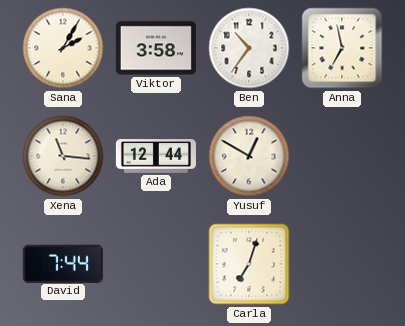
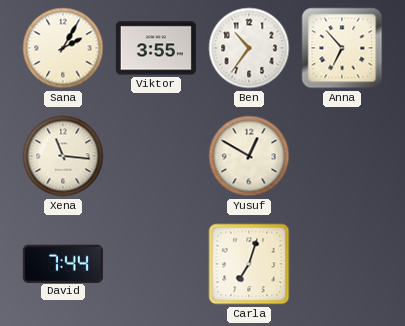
Viktor: 3:58 -> 3:55 (156, 48)
Anna: 6:58 -> 6:53 (342, 48)
Ada: 12:44 -> none (156, 156)
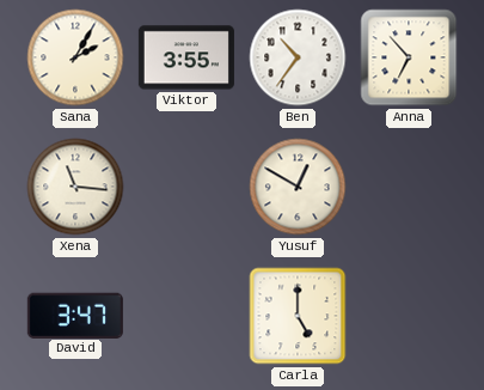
David: 7:44 -> 3:47 (75, 315)
Carla: 7:03 -> 5:00 (298, 316)
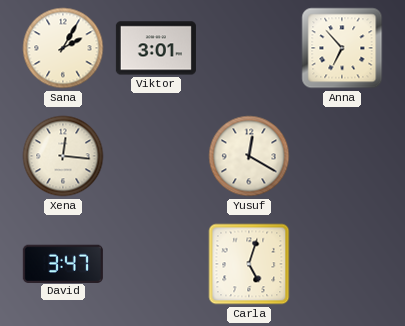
Viktor: 3:55 -> 3:01 (156, 48)
Ben: 10:36 -> none (298, 57)
Xena: 11:16 -> 12:16 (63, 156)
Yusuf: 12:50 -> 12:20 (249, 156)
Carla: 5:00 -> 5:03 (249, 264)
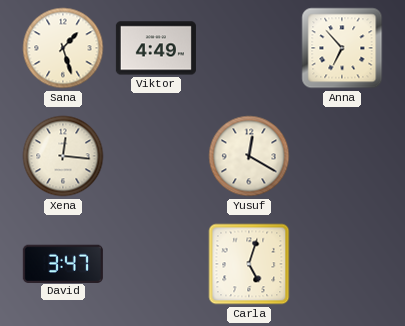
Sana: 2:05 -> 1:27 (63, 48)
Viktor: 3:01 -> 4:49 (156, 48)
